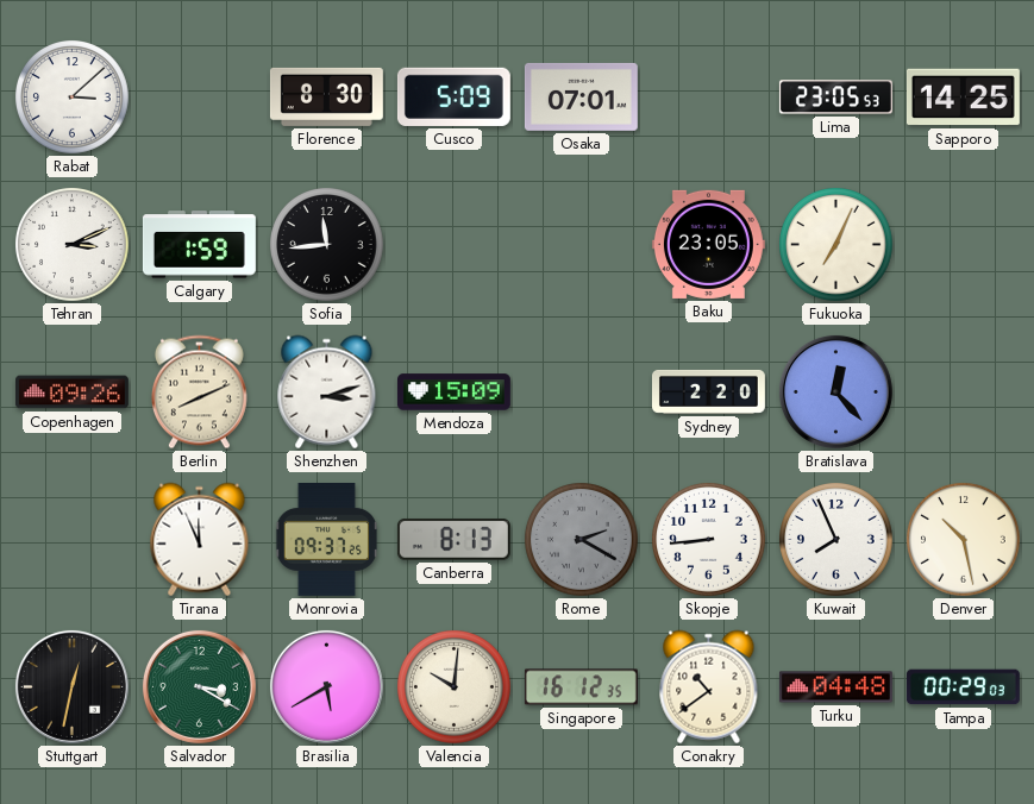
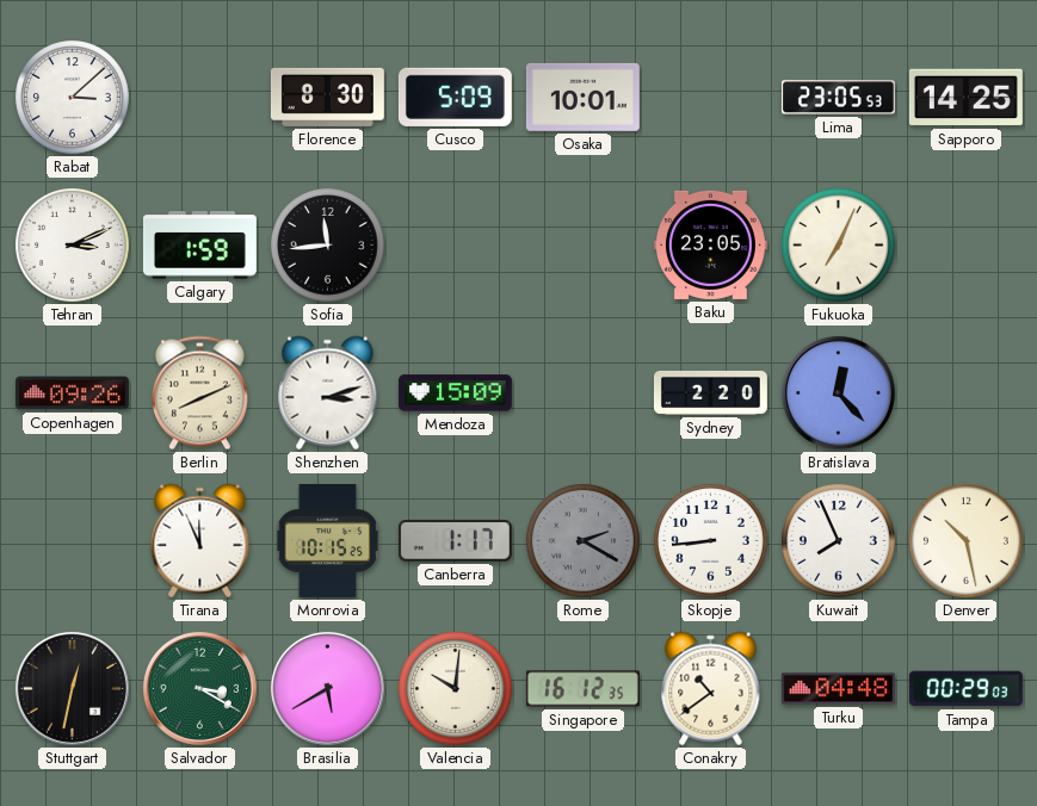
Osaka: 07:01 -> 10:01 (582, 97)
Monrovia: 09:37 -> 10:15 (327, 540)
Canberra: 8:13 -> 1:17 (455, 541)
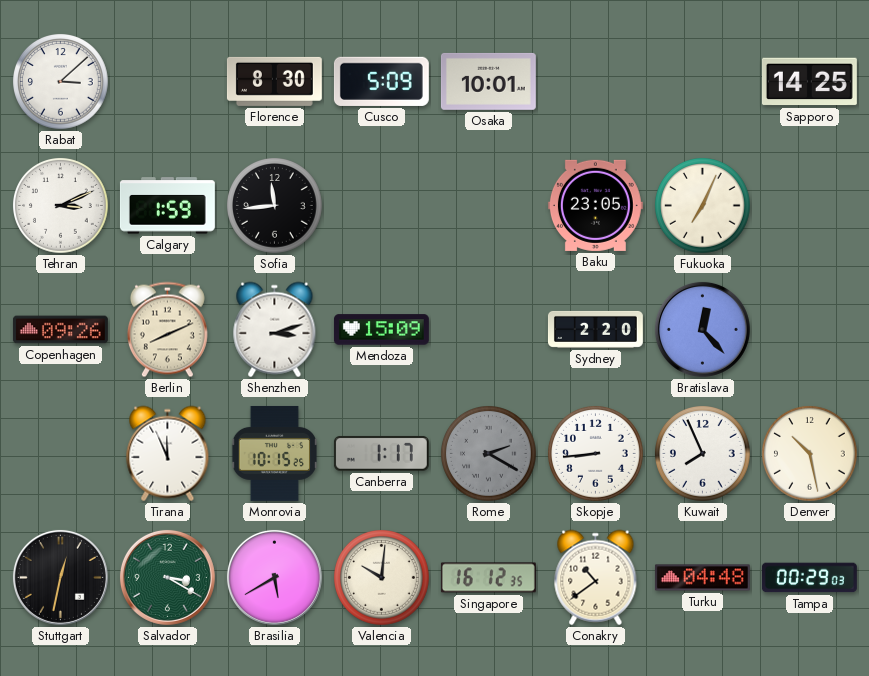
Lima: 23:05 -> none (838, 98)
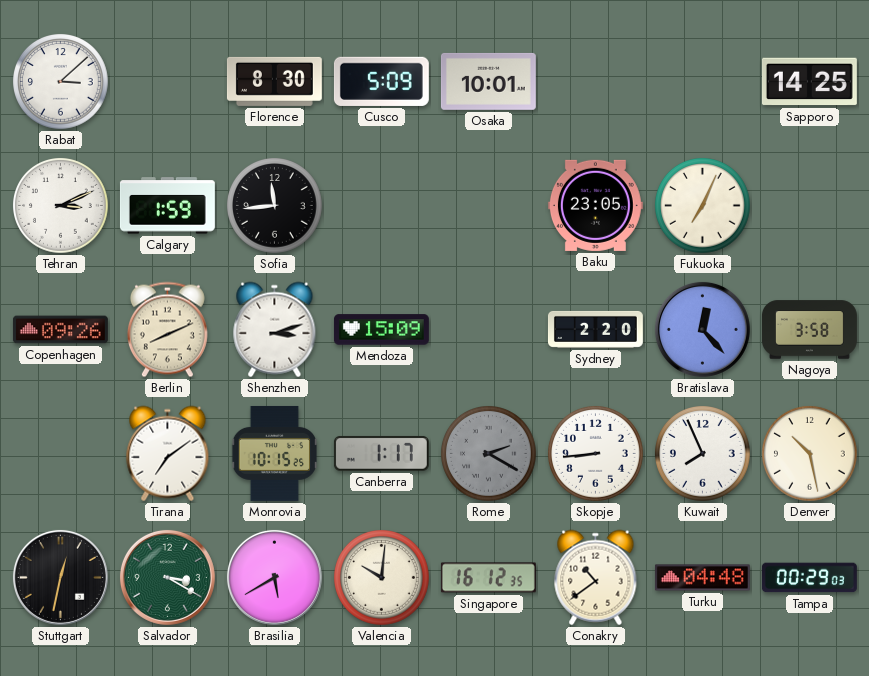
Nagoya: none -> 3:58 (810, 330)
Tirana: 11:56 -> 7:09 (168, 454)
